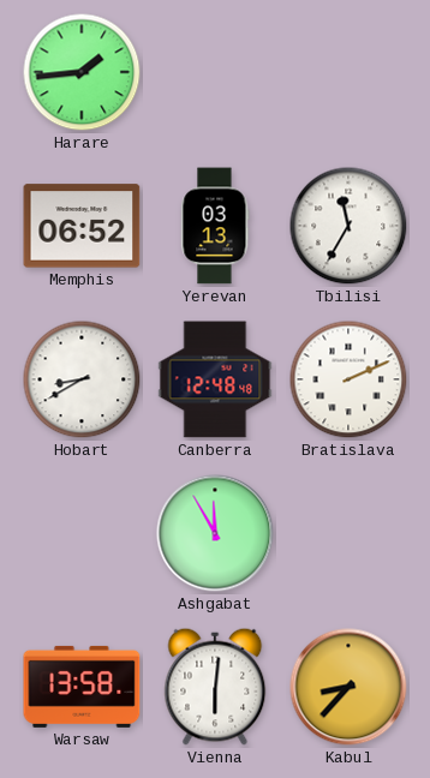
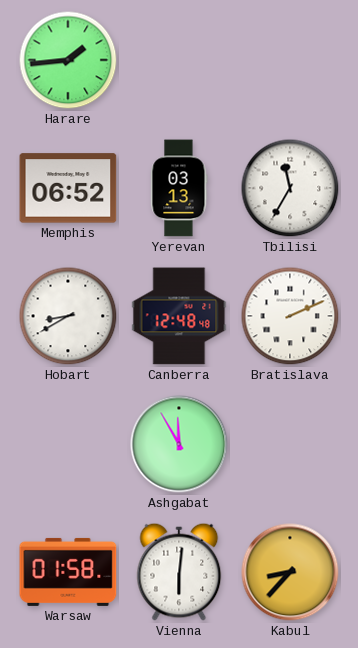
Warsaw: 13:58 -> 01:58 (68, 572)
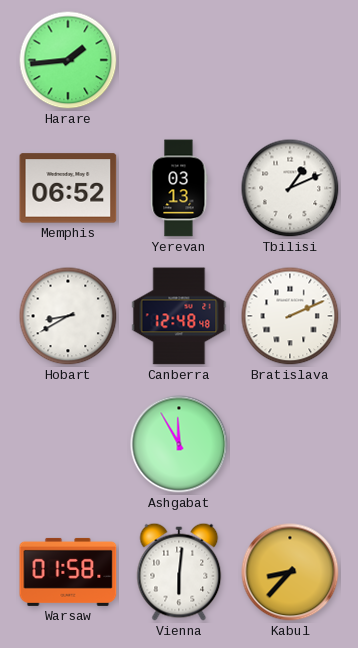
Tbilisi: 11:35 -> 1:11 (290, 188)
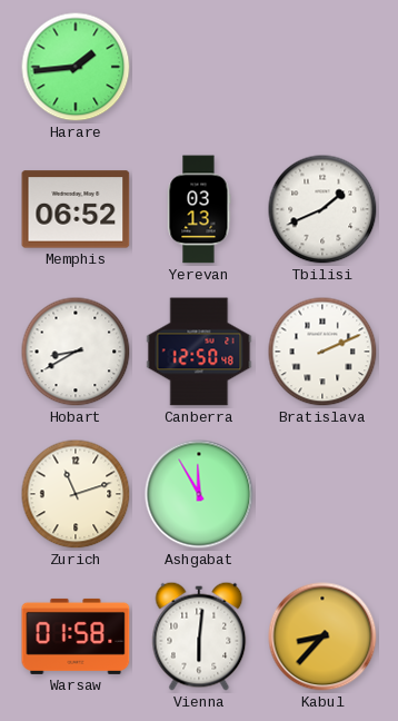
Tbilisi: 1:11 -> 1:41 (322, 209)
Canberra: 12:48 -> 12:50 (199, 352)
Zurich: none -> 11:12 (76, 494)
